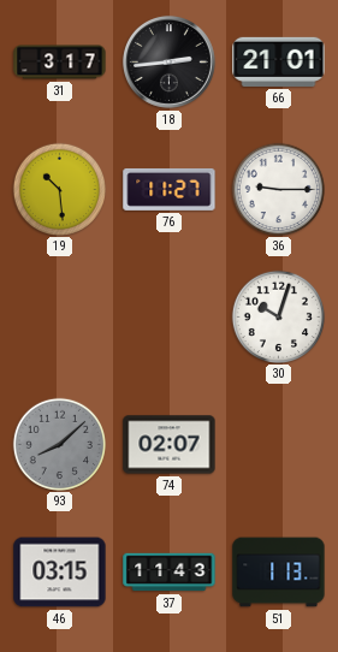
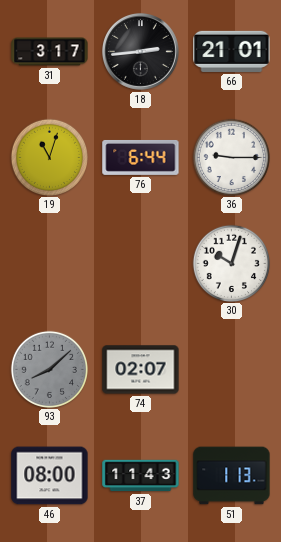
19: 10:29 -> 11:03 (49, 157)
76: 11:27 -> 6:44 (141, 157)
46: 03:15 -> 08:00 (50, 476)
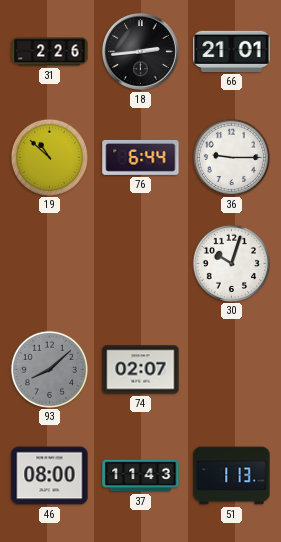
31: 3:17 -> 2:26 (50, 52)
19: 11:03 -> 10:52 (49, 157)
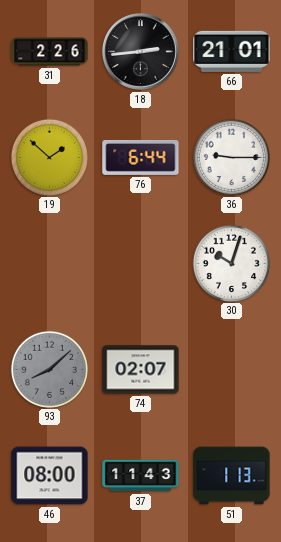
19: 10:52 -> 1:52 (49, 157)
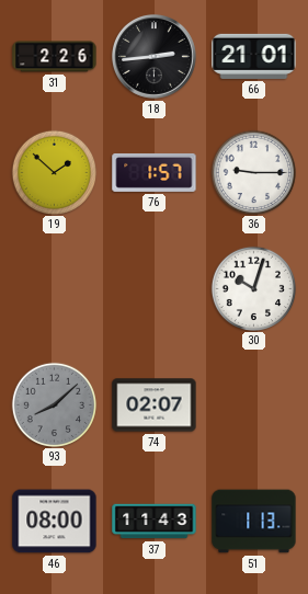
76: 6:44 -> 1:57 (155, 172)
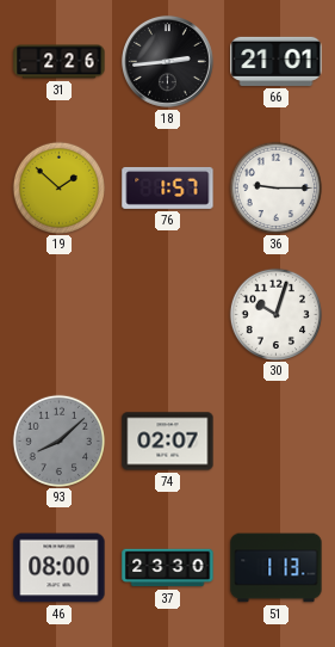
37: 11:43 -> 23:30 (168, 568)
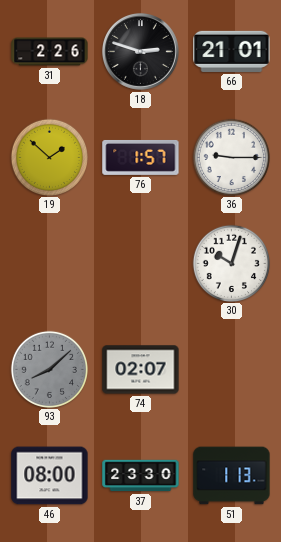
18: 2:44 -> 2:48 (140, 51)
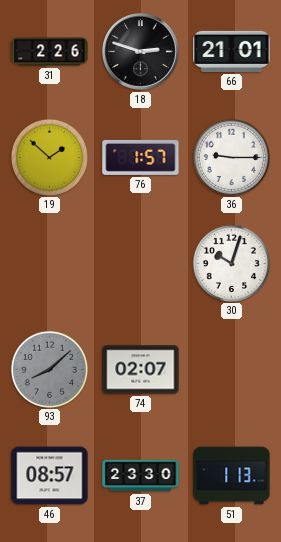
46: 08:00 -> 08:57 (50, 476)
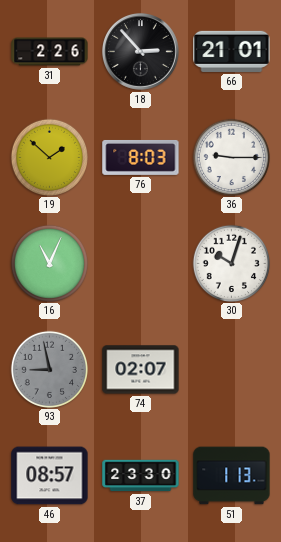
18: 2:48 -> 2:53 (140, 51)
76: 1:57 -> 8:03 (141, 157)
16: none -> 11:04 (49, 263)
93: 8:08 -> 8:58 (49, 369)
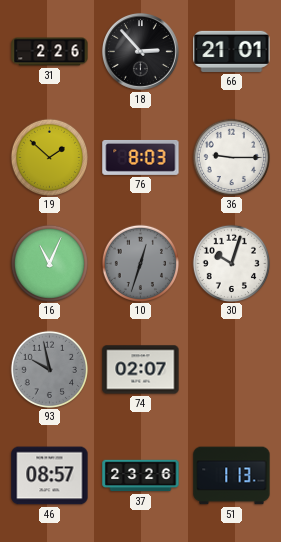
10: none -> 12:33 (140, 263)
93: 8:58 -> 9:58 (49, 369)
37: 23:30 -> 23:26 (141, 476)
